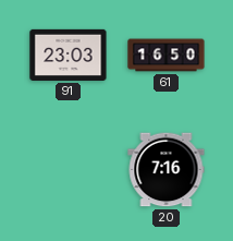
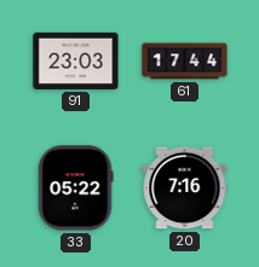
61: 16:50 -> 17:44 (185, 62)
33: none -> 05:22 (76, 188)
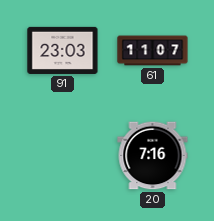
61: 17:44 -> 11:07 (153, 51)
33: 05:22 -> none (76, 188)
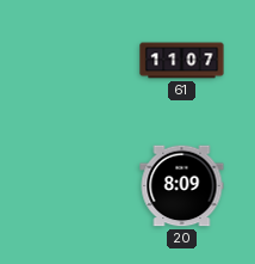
91: 23:03 -> none (63, 50)
20: 7:16 -> 8:09 (182, 186)
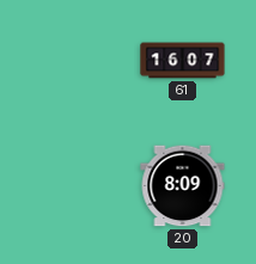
61: 11:07 -> 16:07 (183, 61)
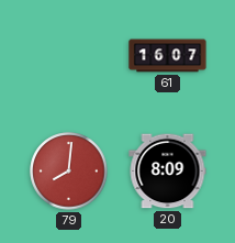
79: none -> 8:01 (69, 172)
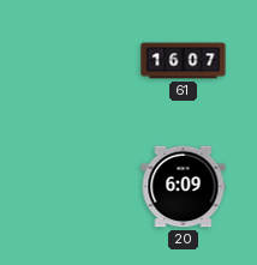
79: 8:01 -> none (69, 172)
20: 8:09 -> 6:09 (184, 187)
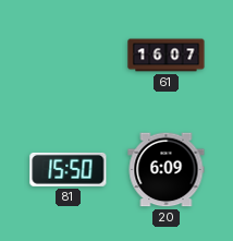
81: none -> 15:50 (69, 169)
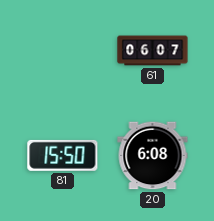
61: 16:07 -> 06:07 (153, 51)
20: 6:09 -> 6:08 (153, 156)
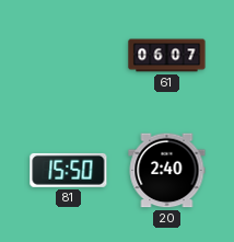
20: 6:08 -> 2:40 (167, 171)
